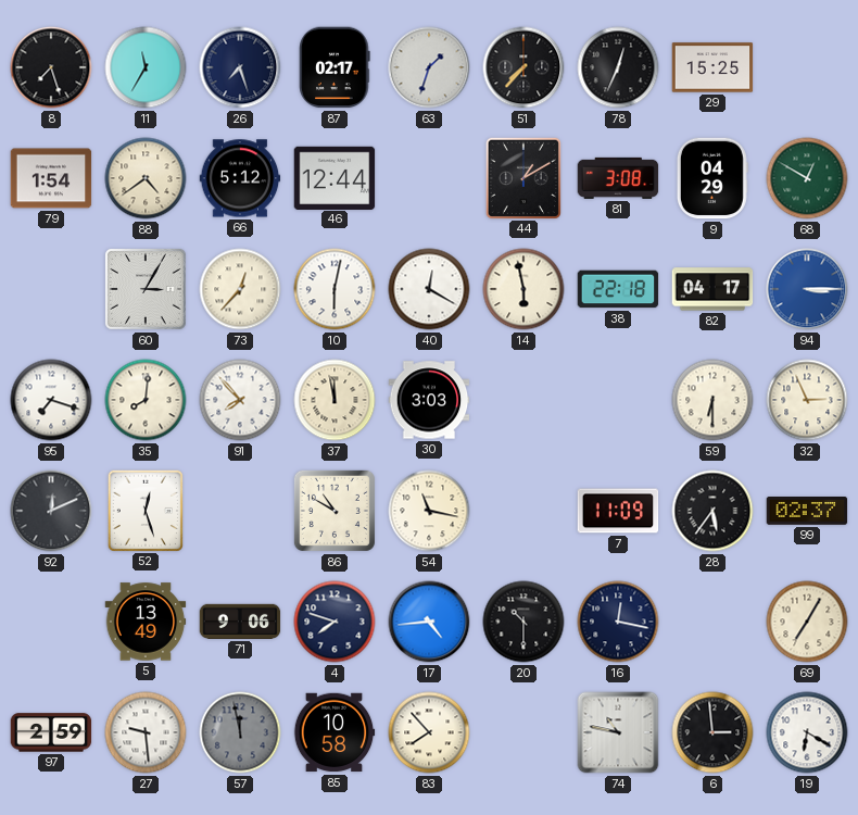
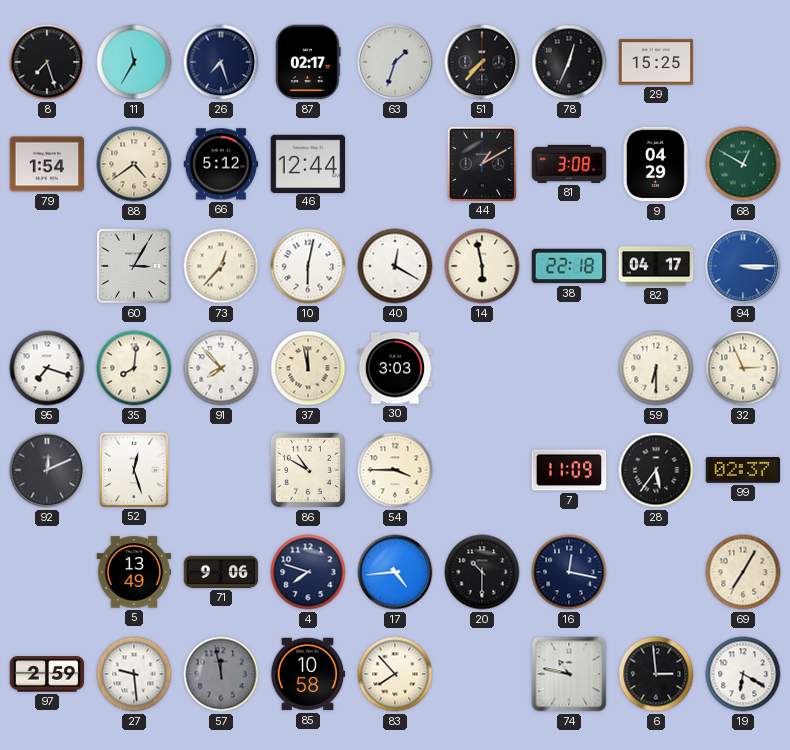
54: 11:17 -> 3:45 (395, 470)
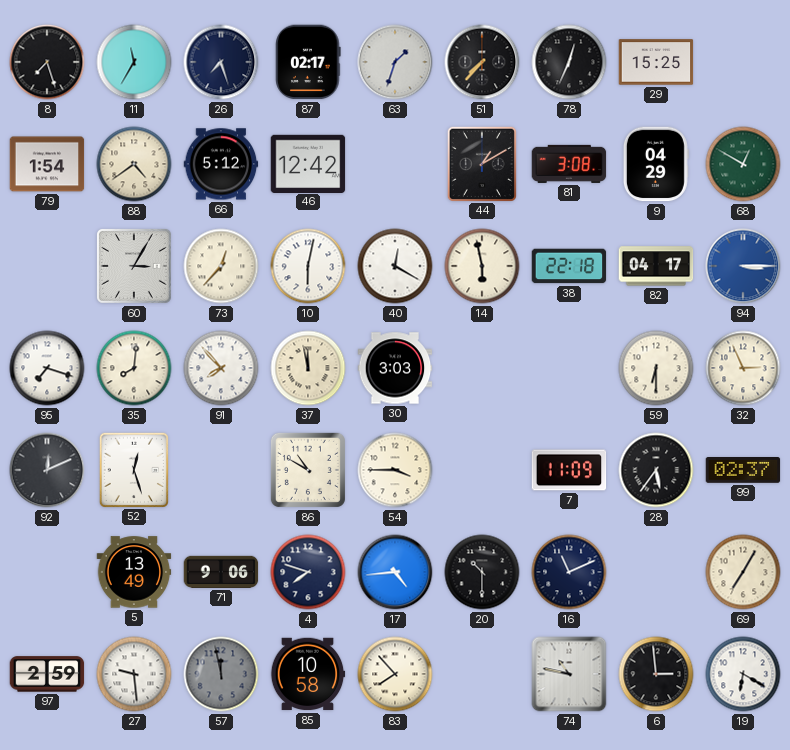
46: 12:44 -> 12:42 (308, 163)
16: 12:17 -> 11:11 (569, 572)
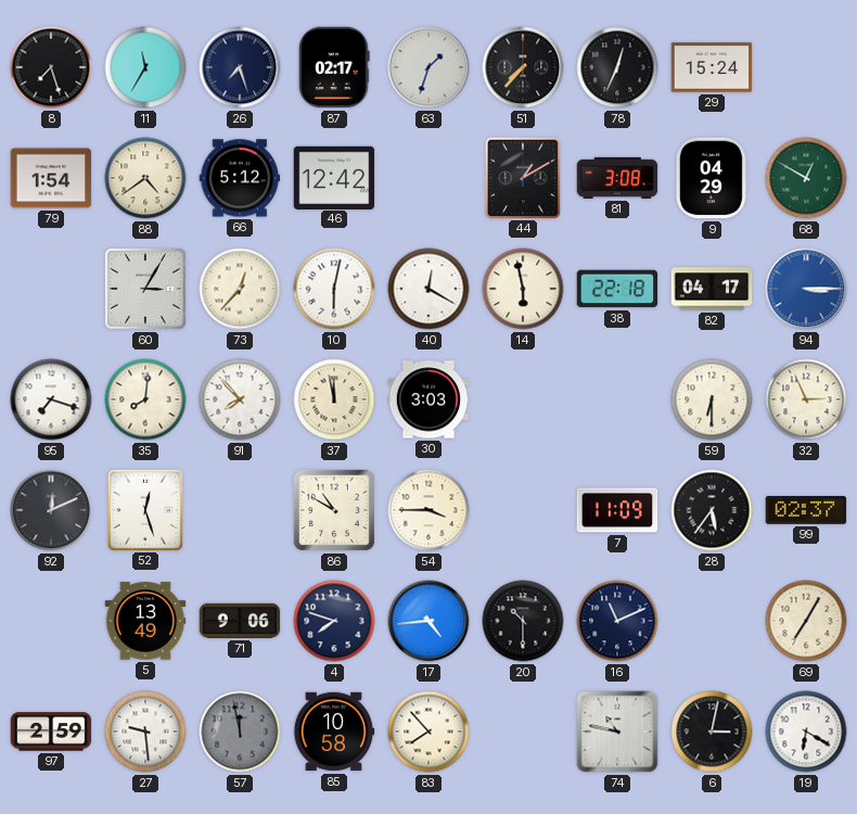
29: 15:25 -> 15:24 (712, 67)
6: 2:59 -> 3:02 (712, 732)
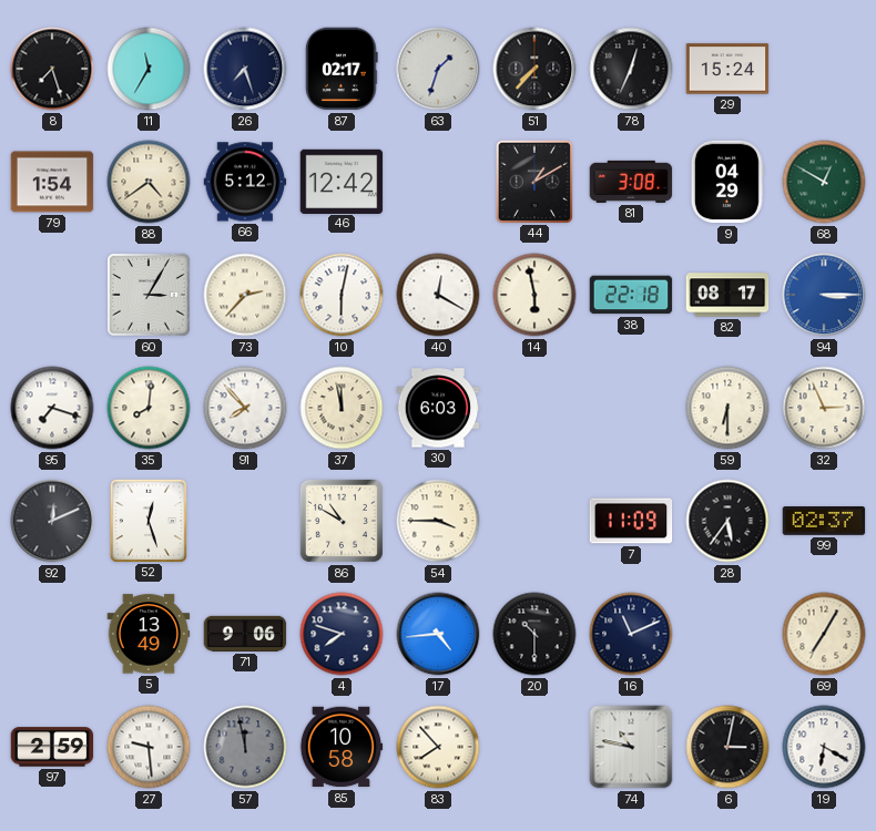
73: 12:37 -> 2:37 (245, 295)
82: 04:17 -> 08:17 (727, 295)
30: 3:03 -> 6:03 (438, 408)
